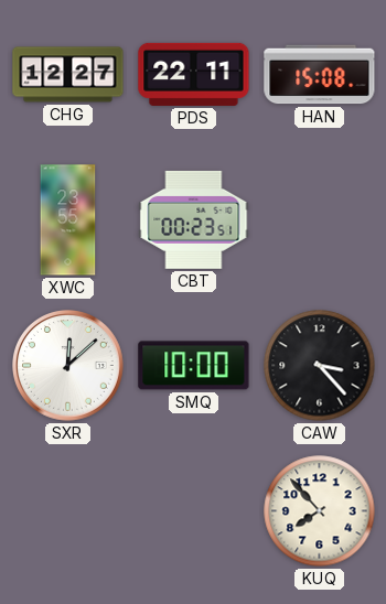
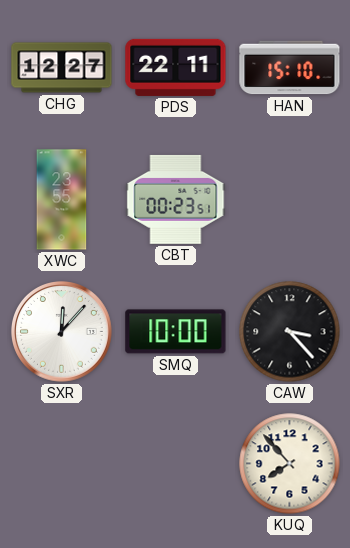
HAN: 15:08 -> 15:10 (290, 68)
SXR: 12:08 -> 12:07 (62, 332)
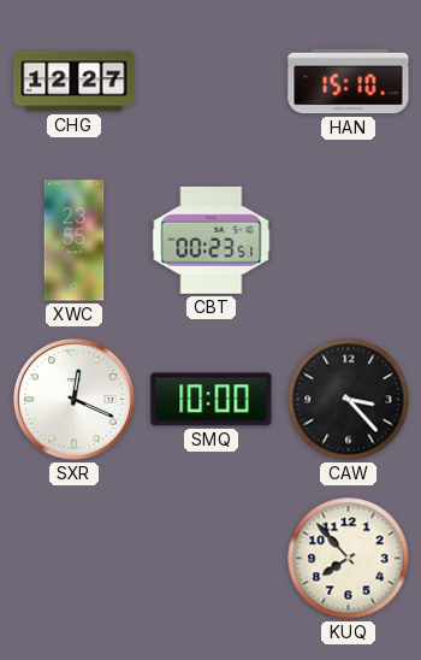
PDS: 22:11 -> none (176, 67)
SXR: 12:07 -> 12:19 (75, 400)
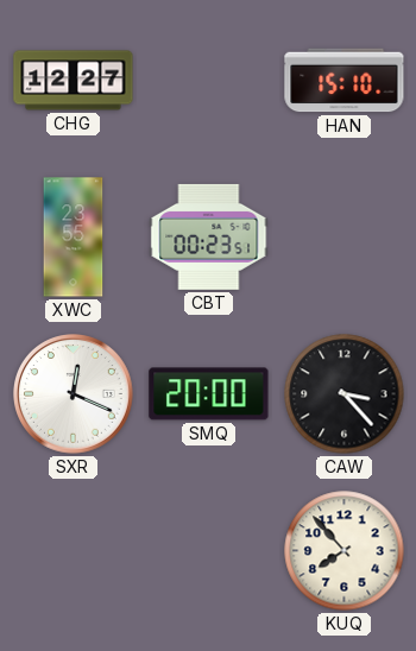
SMQ: 10:00 -> 20:00 (209, 394)
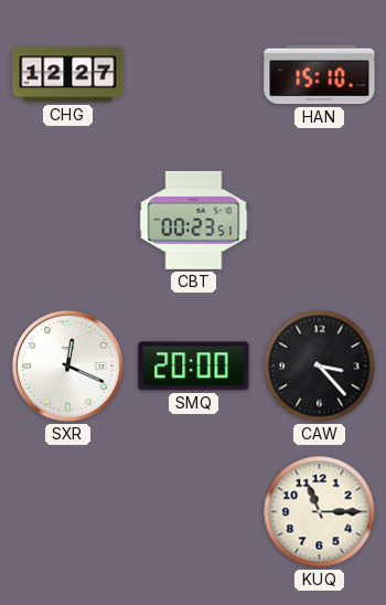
XWC: 23:55 -> none (74, 238)
KUQ: 7:53 -> 11:15 (320, 512)
